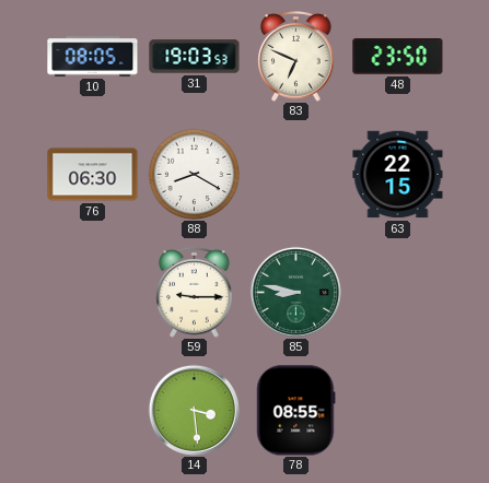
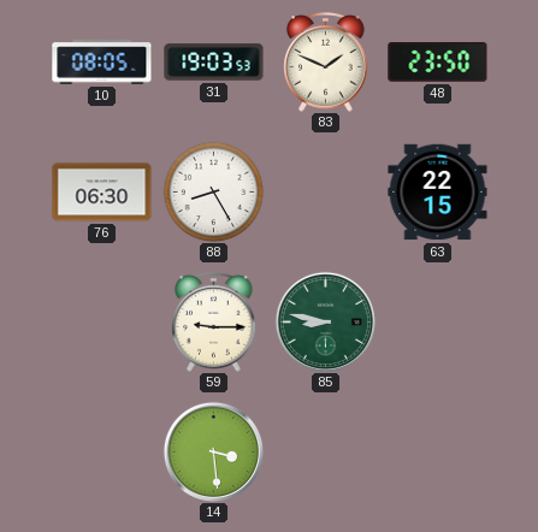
83: 6:49 -> 1:49 (326, 63)
88: 8:20 -> 8:25 (213, 191)
78: 08:55 -> none (296, 411)
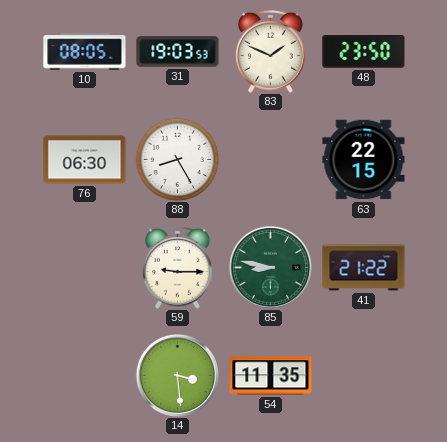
41: none -> 21:22 (364, 268)
54: none -> 11:35 (271, 376)
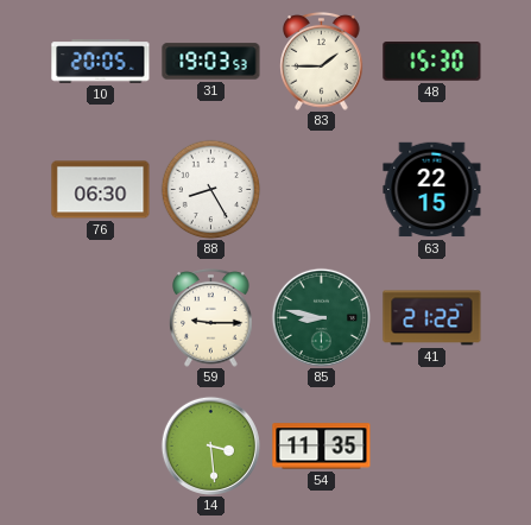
10: 08:05 -> 20:05 (101, 62)
83: 1:49 -> 1:45 (322, 62)
48: 23:50 -> 15:30 (432, 62)
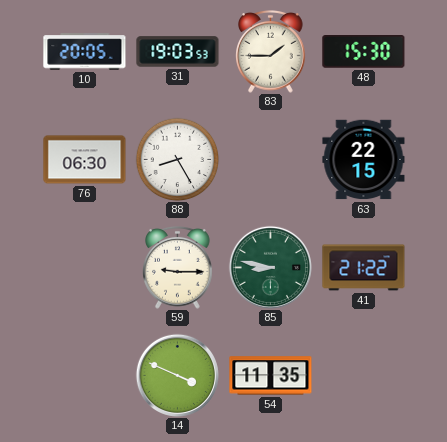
14: 3:29 -> 3:49 (177, 375)
